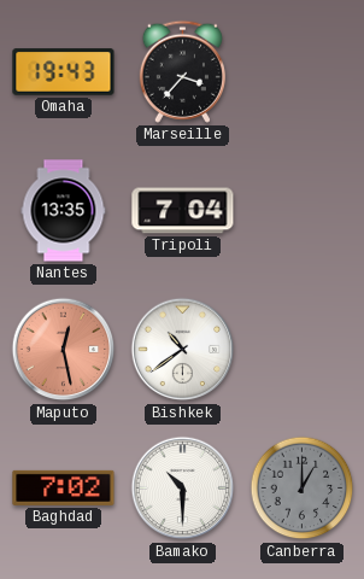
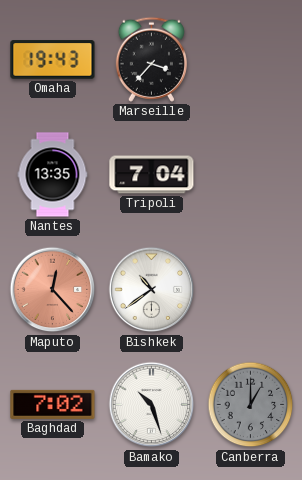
Maputo: 12:28 -> 12:23 (53, 290)
Bamako: 10:30 -> 10:27 (152, 405)
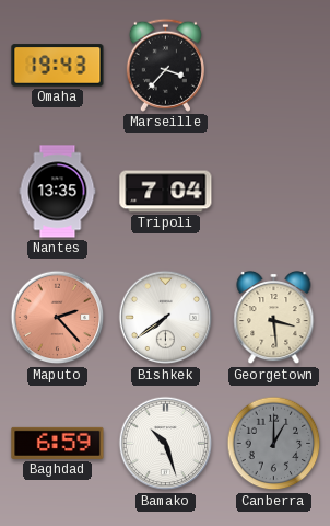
Maputo: 12:23 -> 2:23 (58, 318)
Bishkek: 10:39 -> 7:39 (166, 318)
Georgetown: none -> 3:29 (274, 318)
Baghdad: 7:02 -> 6:59 (58, 443)
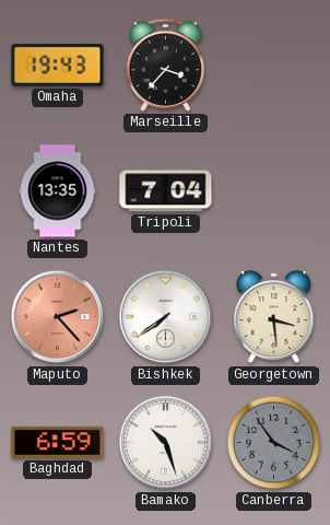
Canberra: 1:00 -> 3:54 (274, 443)
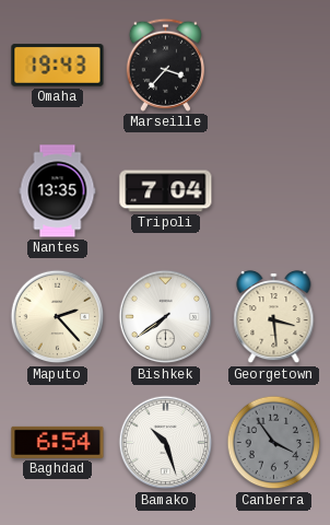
Maputo dial: salmon -> cream (58, 317)
Baghdad: 6:59 -> 6:54 (58, 442)
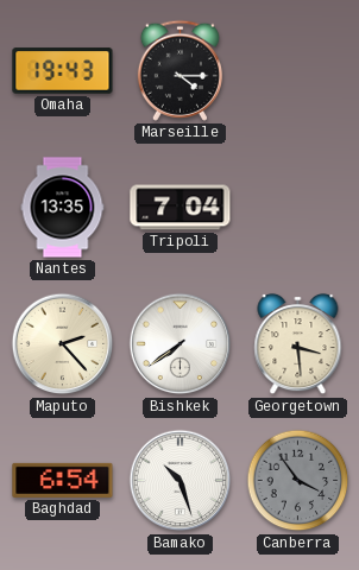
Marseille: 3:37 -> 4:15 (179, 70)
